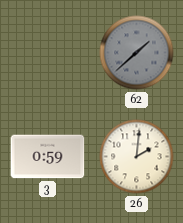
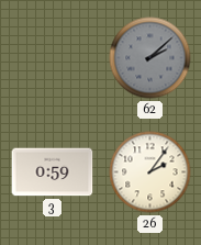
62: 1:38 -> 2:08 (150, 58)
26: 2:01 -> 2:06 (150, 172)
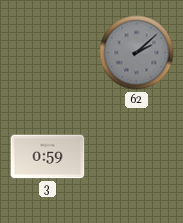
26: 2:06 -> none (150, 172)
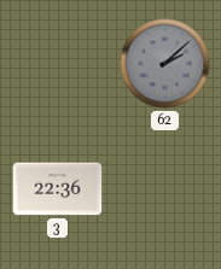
3: 0:59 -> 22:36 (58, 189)
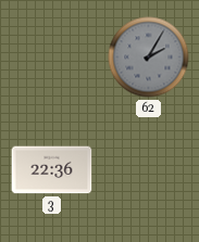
62: 2:08 -> 2:05 (149, 58)
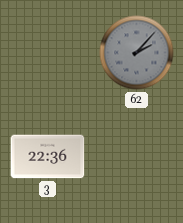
62: 2:05 -> 2:07 (137, 53)
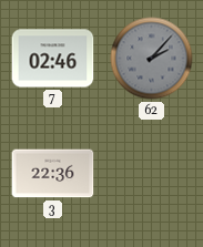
7: none -> 02:46 (53, 59)
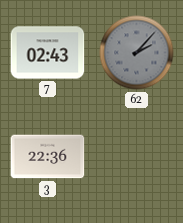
7: 02:46 -> 02:43 (48, 53)
